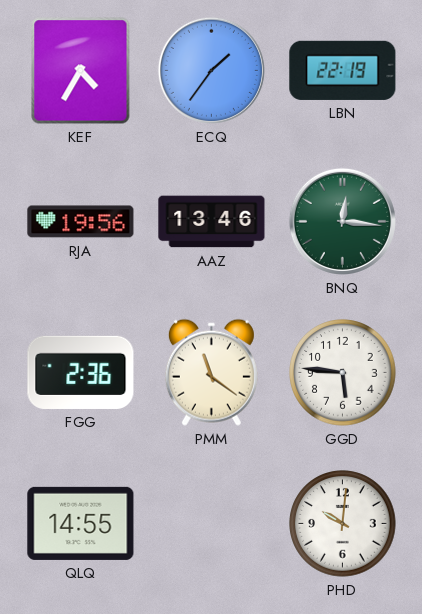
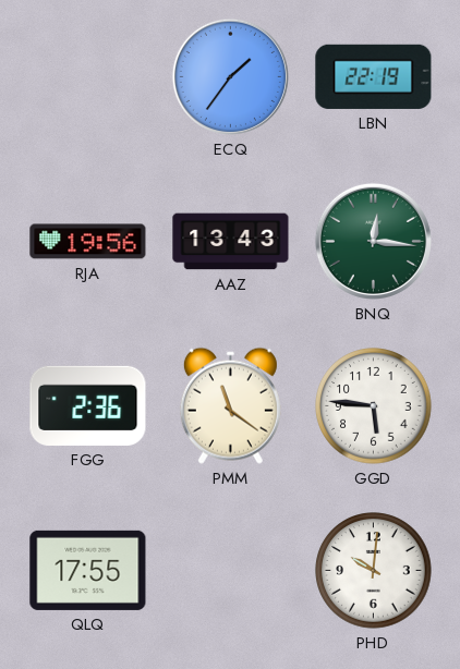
KEF: 4:35 -> none (81, 71)
AAZ: 13:46 -> 13:43 (231, 242)
QLQ: 14:55 -> 17:55 (88, 570)
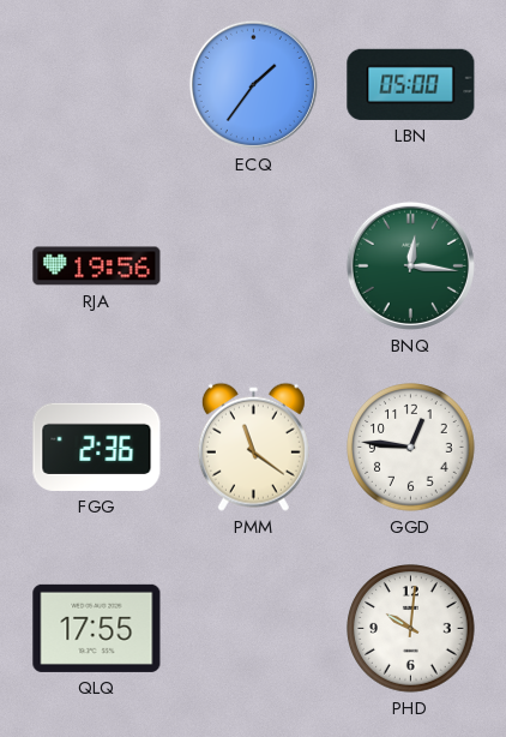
LBN: 22:19 -> 05:00 (411, 84)
AAZ: 13:43 -> none (231, 242)
GGD: 5:46 -> 12:46 (411, 448)
